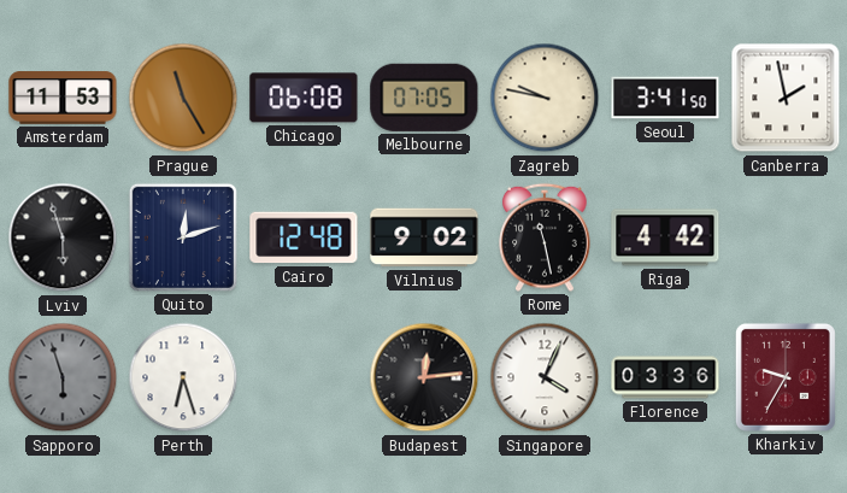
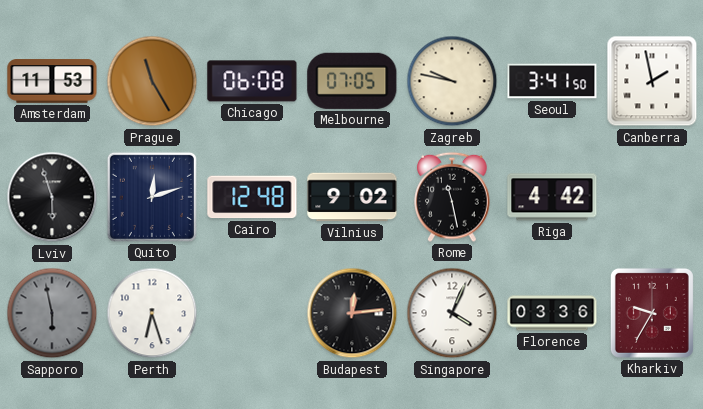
Sapporo: 5:57 -> 5:58 (52, 313)
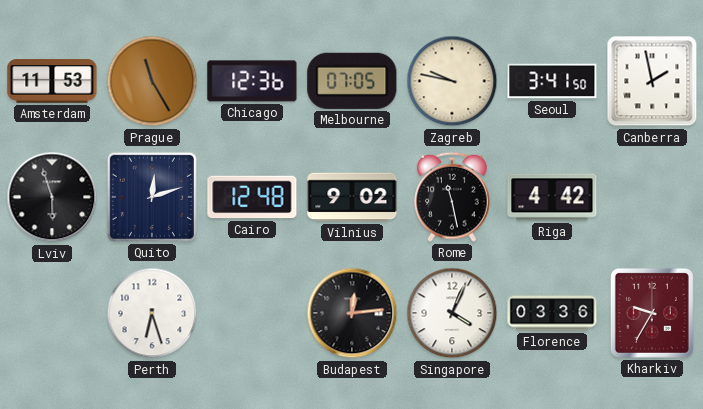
Chicago: 06:08 -> 12:36 (252, 81)
Sapporo: 5:58 -> none (52, 313)
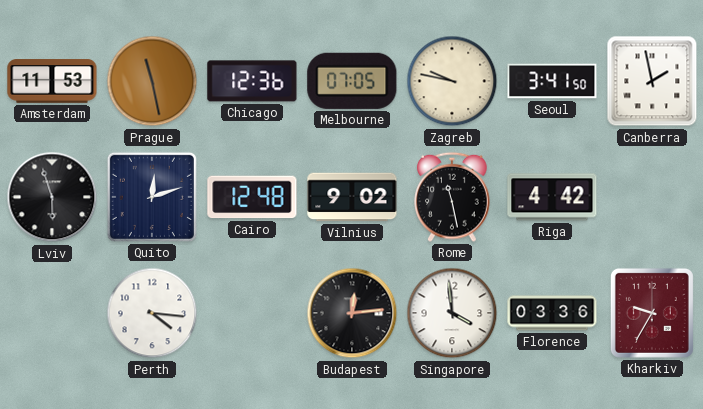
Prague: 11:25 -> 11:28 (152, 81)
Perth: 6:27 -> 4:16 (152, 313)
Singapore: 4:04 -> 3:59 (452, 313)
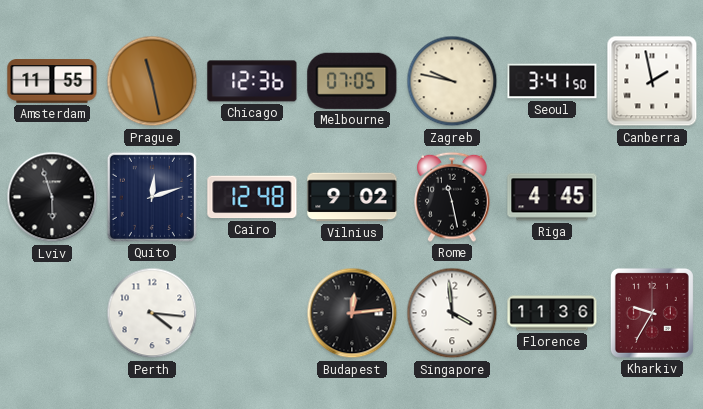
Amsterdam: 11:53 -> 11:55 (52, 81)
Riga: 4:42 -> 4:45 (552, 197)
Florence: 03:36 -> 11:36 (552, 313)
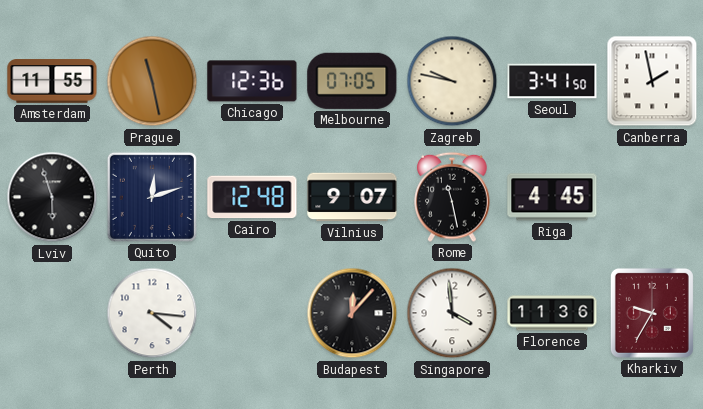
Vilnius: 9:02 -> 9:07 (352, 197)
Budapest: 12:14 -> 12:07 (352, 313)
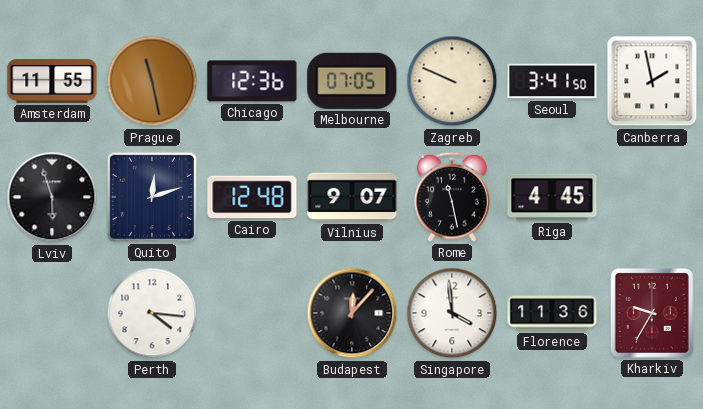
Zagreb: 9:47 -> 9:49 (452, 81)
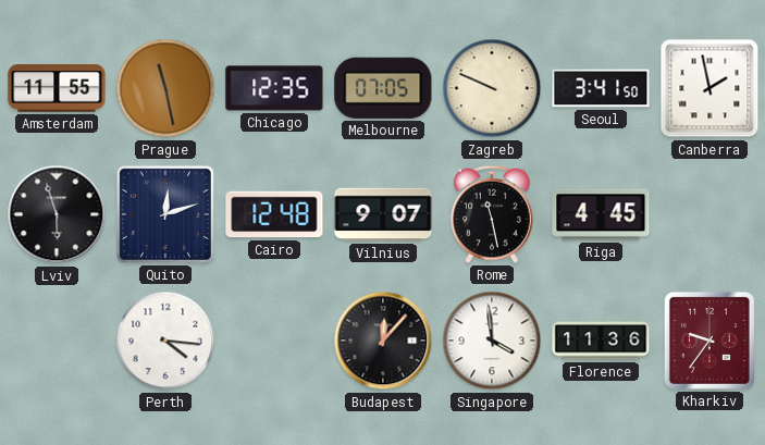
Chicago: 12:36 -> 12:35 (274, 88)
Kharkiv: 9:35 -> 9:36 (710, 341)
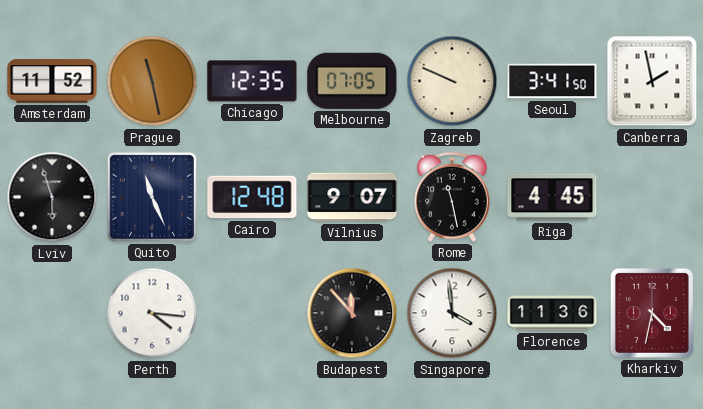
Amsterdam: 11:55 -> 11:52 (52, 81)
Quito: 12:12 -> 11:26 (152, 197)
Budapest: 12:07 -> 11:53 (352, 313)
Kharkiv: 9:36 -> 4:32 (652, 313)
